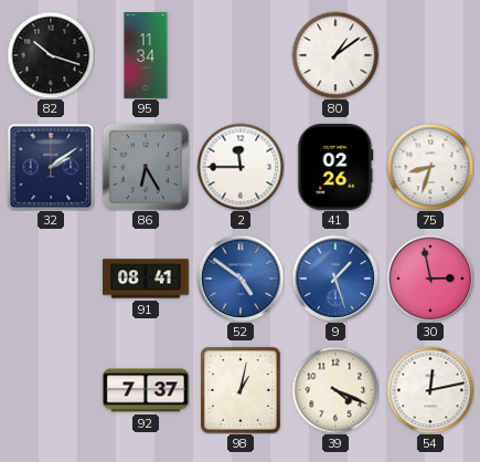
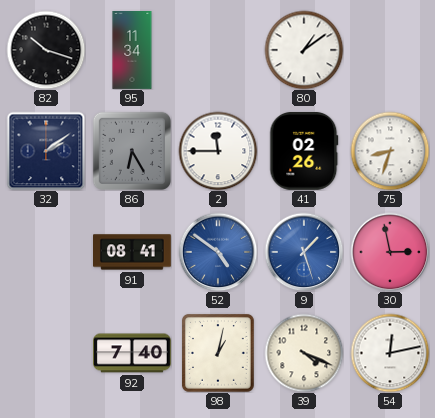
92: 7:37 -> 7:40 (133, 353)
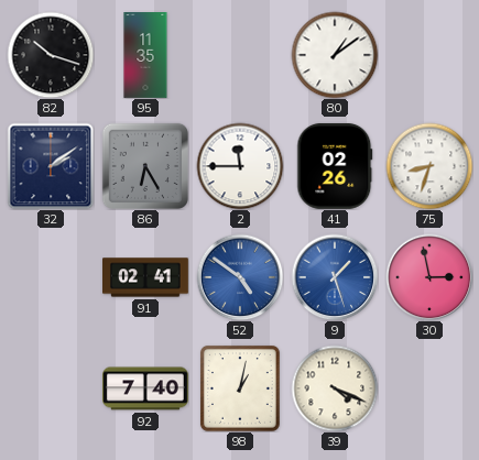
95: 11:34 -> 11:35 (145, 56)
91: 08:41 -> 02:41 (146, 277)
54: 12:13 -> none (390, 353)
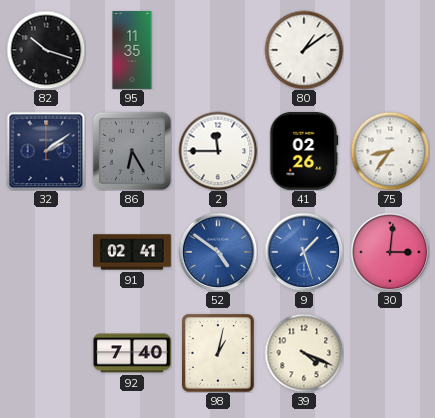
75: 8:33 -> 8:36 (390, 151)
30: 2:58 -> 3:01 (390, 252)
